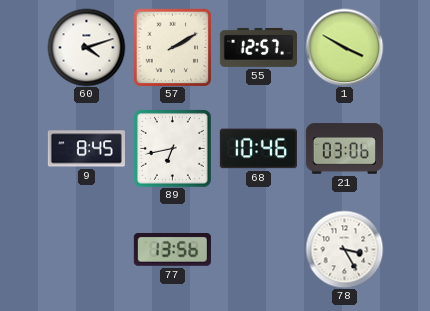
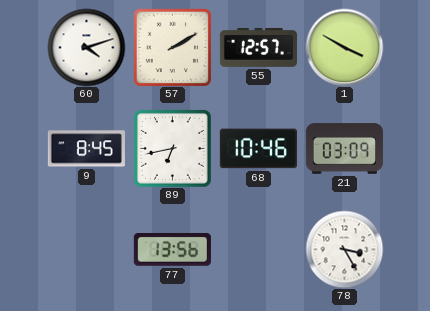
21: 03:06 -> 03:09 (344, 149)
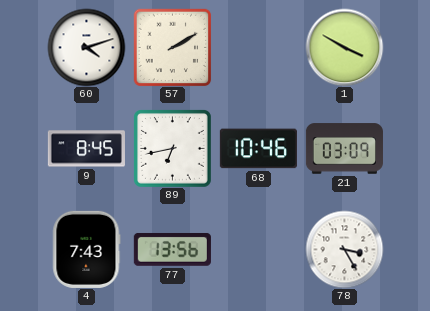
55: 12:57 -> none (258, 47)
4: none -> 7:43 (86, 249)
